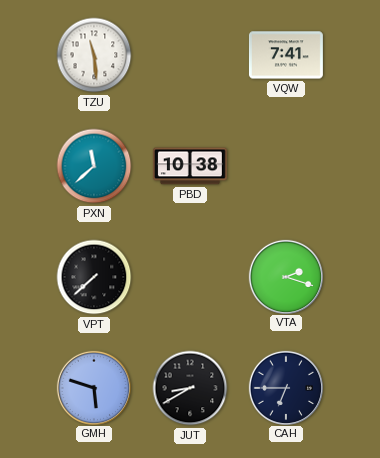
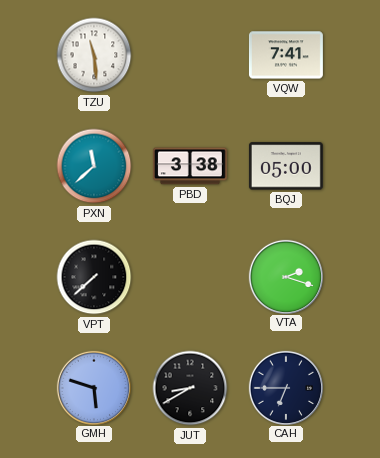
PBD: 10:38 -> 3:38 (190, 166)
BQJ: none -> 05:00 (286, 166)
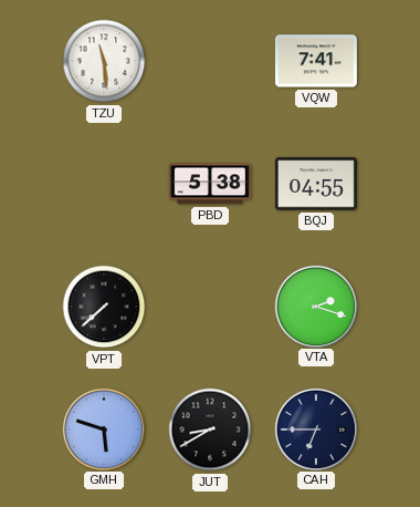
PXN: 11:38 -> none (94, 166)
PBD: 3:38 -> 5:38 (210, 184)
BQJ: 05:00 -> 04:55 (316, 184)
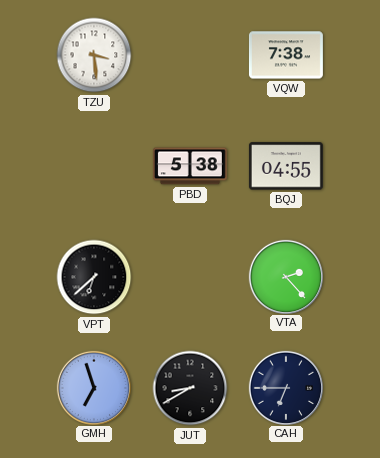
TZU: 11:29 -> 3:29 (94, 55)
VQW: 7:41 -> 7:38 (286, 55)
VPT: 7:38 -> 6:38 (94, 277)
VTA: 2:18 -> 2:23 (285, 276)
GMH: 5:48 -> 6:57 (93, 387)
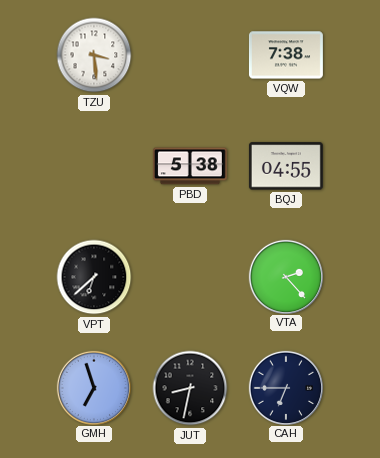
JUT: 8:40 -> 8:32 (190, 388)
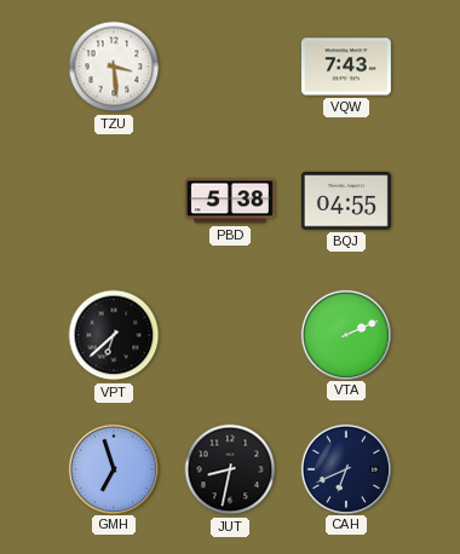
VQW: 7:38 -> 7:43 (346, 67)
VTA: 2:23 -> 2:11 (345, 334)
CAH: 6:45 -> 6:41 (345, 468)
